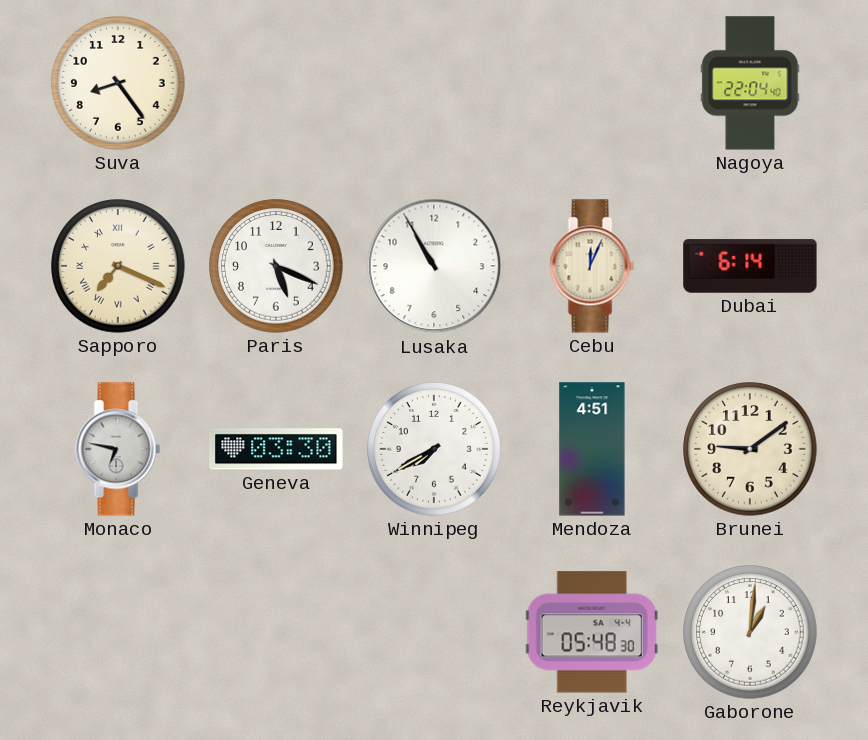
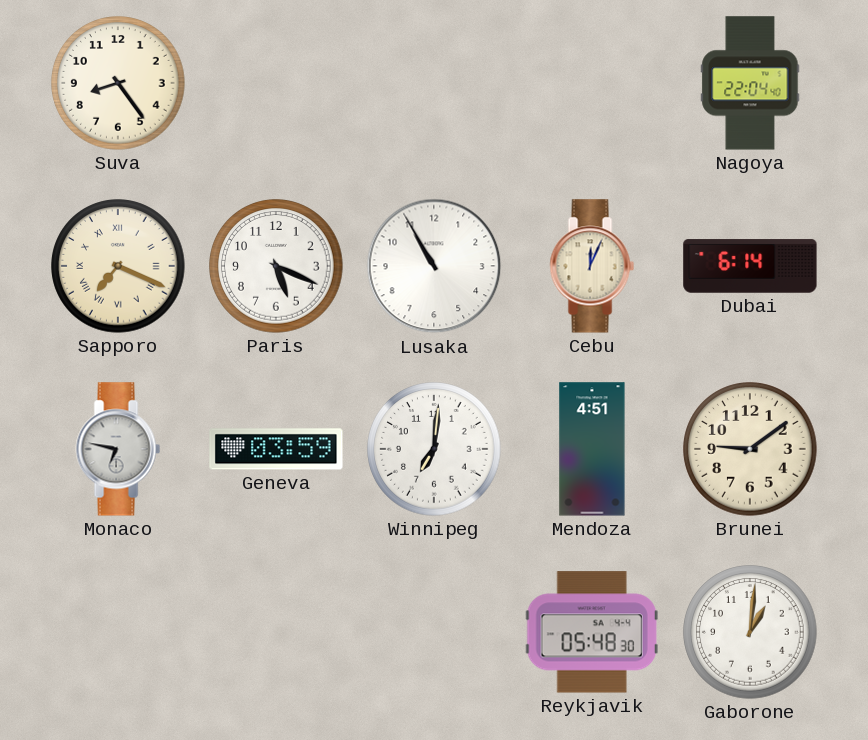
Geneva: 03:30 -> 03:59 (276, 449)
Winnipeg: 7:40 -> 7:01 (434, 449)
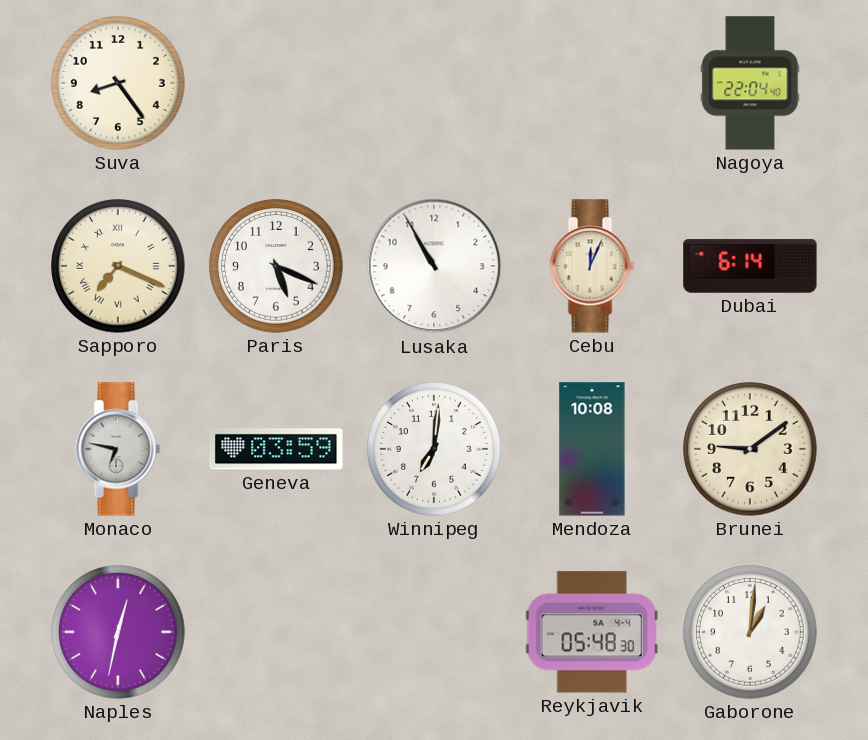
Mendoza: 4:51 -> 10:08 (592, 449)
Naples: none -> 12:32 (118, 632)
